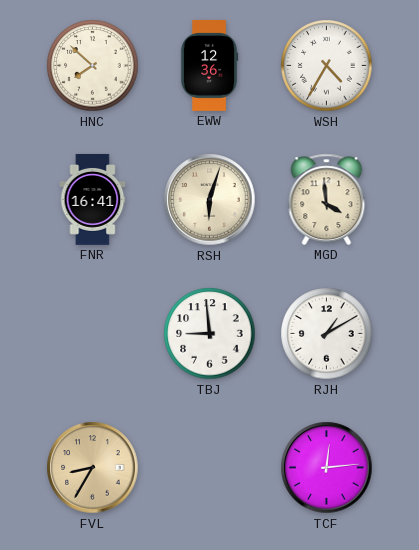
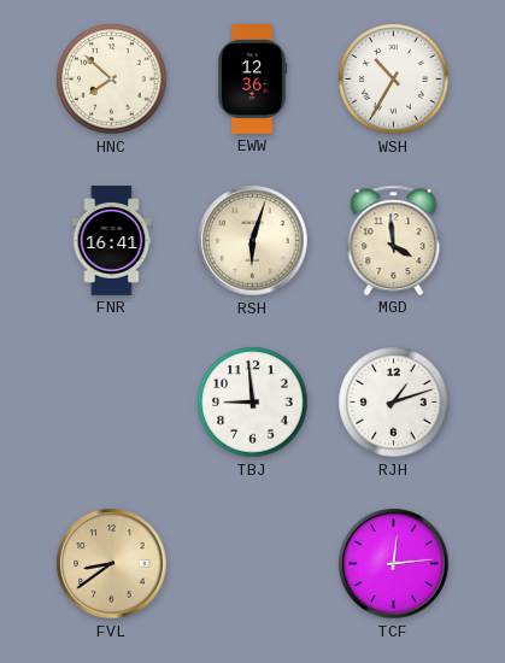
WSH: 4:35 -> 10:35 (394, 80)
RJH: 1:10 -> 1:12 (394, 403)
FVL: 8:35 -> 8:39 (112, 564)
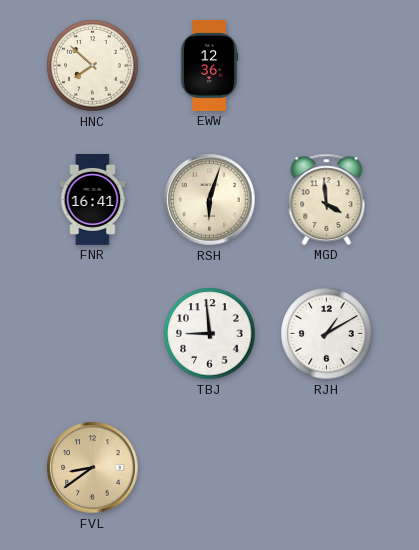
WSH: 10:35 -> none (394, 80)
RJH: 1:12 -> 1:10 (327, 334)
TCF: 12:14 -> none (394, 564)
